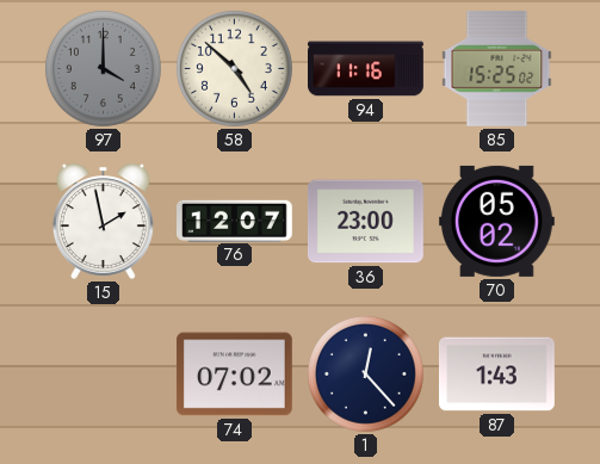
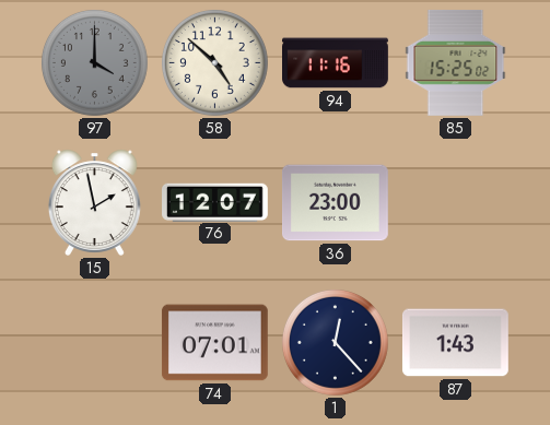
70: 05:02 -> none (496, 221)
74: 07:02 -> 07:01 (214, 343)
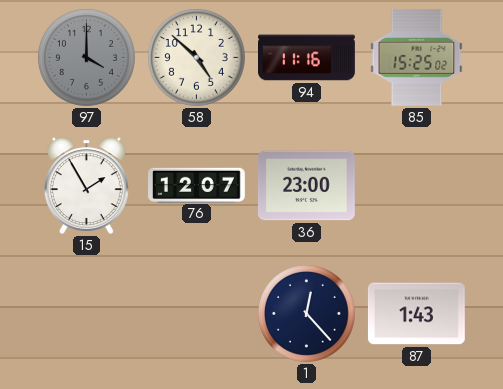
15: 1:58 -> 1:55 (86, 185)
74: 07:01 -> none (214, 343)
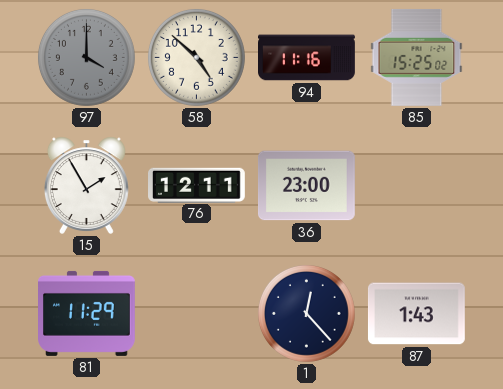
76: 12:07 -> 12:11 (197, 185)
81: none -> 11:29 (87, 313)
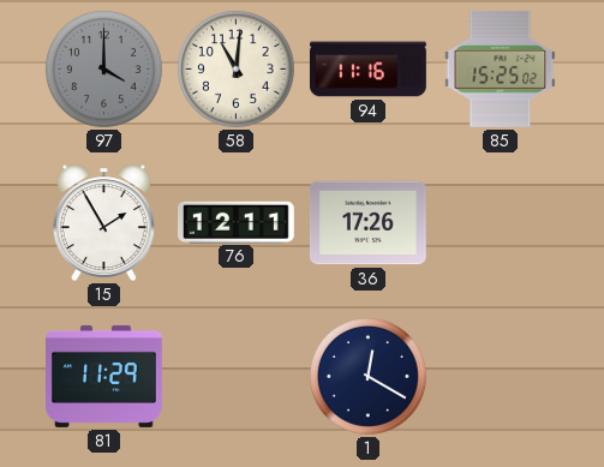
58: 4:52 -> 11:01 (235, 68)
36: 23:00 -> 17:26 (369, 223)
1: 12:23 -> 12:20 (367, 376)
87: 1:43 -> none (416, 314)
